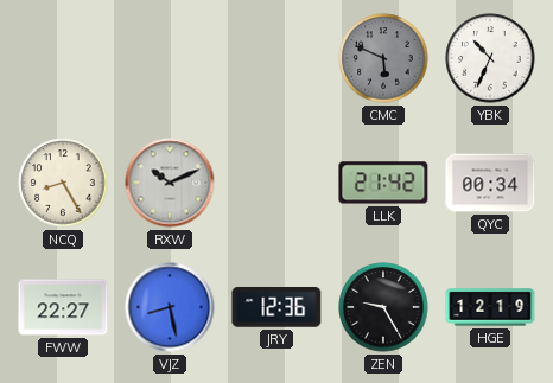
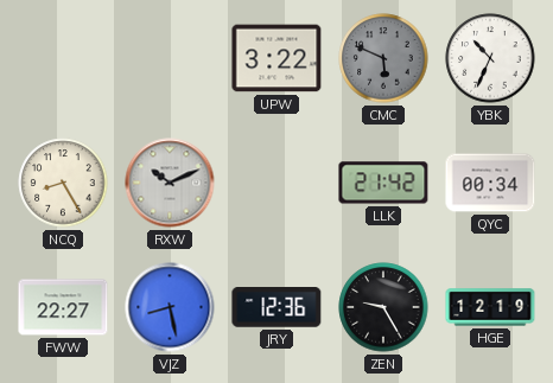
UPW: none -> 3:22 (276, 58)
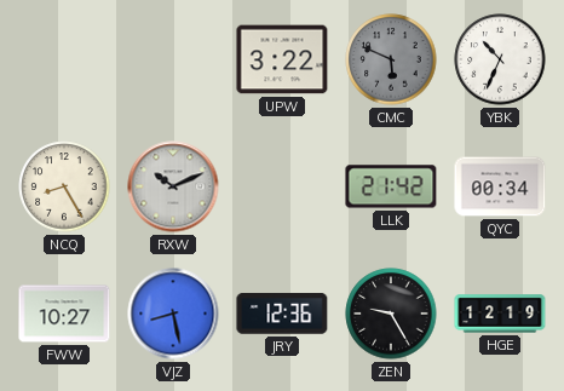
FWW: 22:27 -> 10:27 (64, 314)
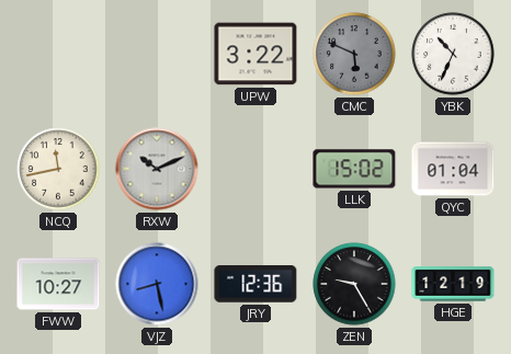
NCQ: 8:25 -> 11:43 (58, 169)
LLK: 21:42 -> 15:02 (354, 169)
QYC: 00:34 -> 01:04 (453, 169)
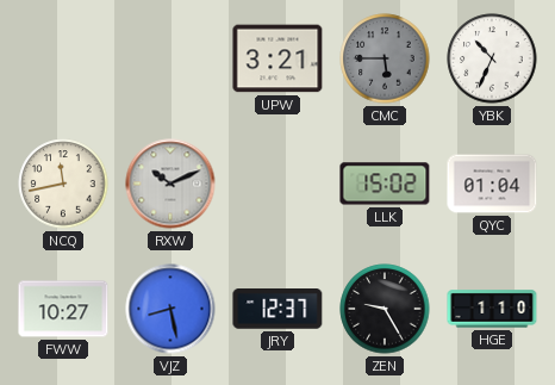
UPW: 3:22 -> 3:21 (277, 58)
CMC: 5:49 -> 5:45 (385, 58)
JRY: 12:36 -> 12:37 (277, 310)
HGE: 12:19 -> 1:10 (492, 309)
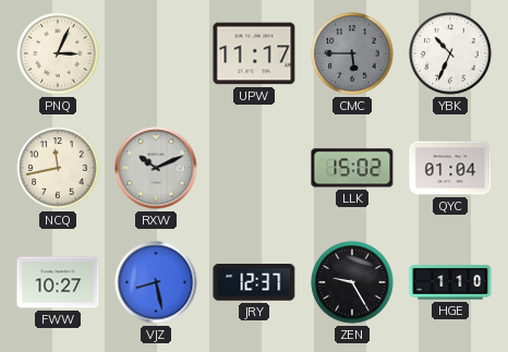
PNQ: none -> 3:04 (58, 53)
UPW: 3:21 -> 11:17 (254, 53)
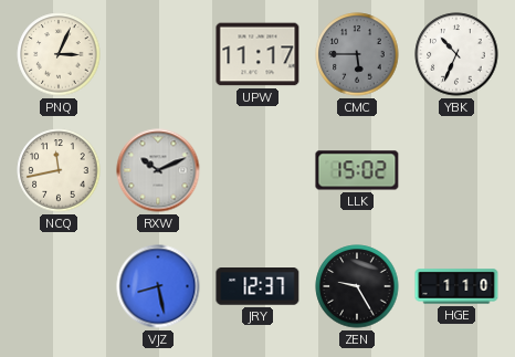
QYC: 01:04 -> none (450, 168)
FWW: 10:27 -> none (58, 282)
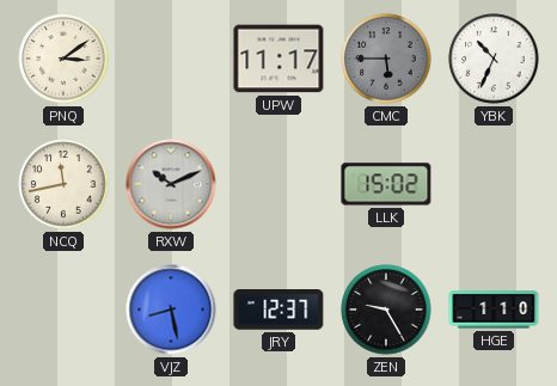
PNQ: 3:04 -> 3:09 (63, 59)
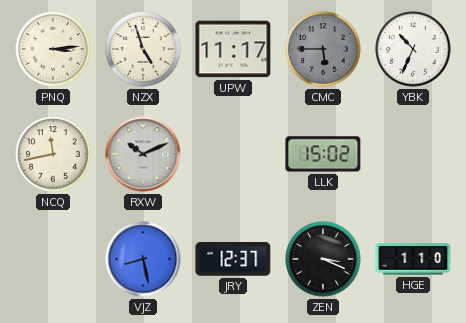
PNQ: 3:09 -> 3:14 (53, 49)
NZX: none -> 4:57 (143, 49)
ZEN: 9:25 -> 3:19 (323, 259)
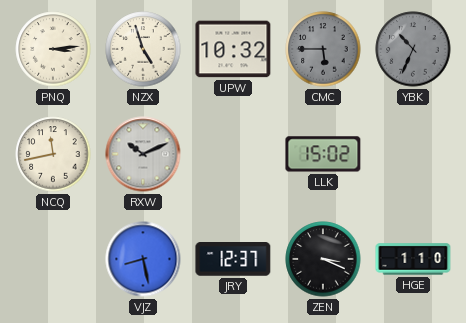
UPW: 11:17 -> 10:32 (233, 49)
YBK dial: white -> grey (413, 49)
